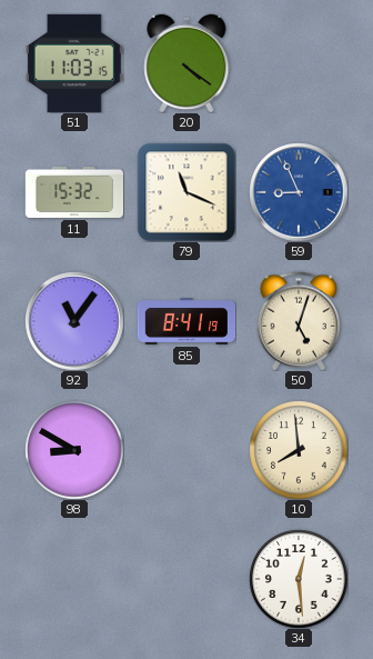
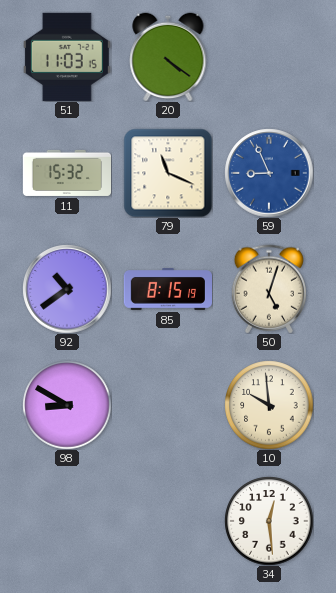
92: 11:06 -> 10:39 (67, 289)
85: 8:41 -> 8:15 (167, 289)
10: 7:59 -> 9:59 (269, 405)
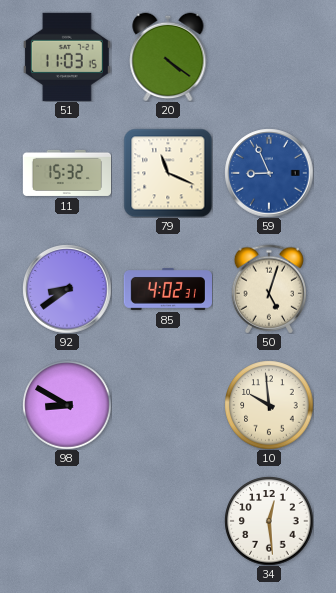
92: 10:39 -> 8:39 (67, 289)
85: 8:15 -> 4:02 (167, 289)
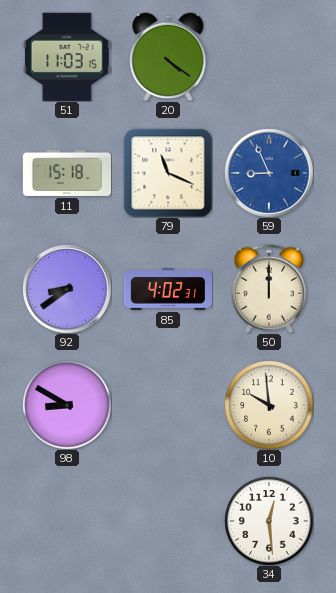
11: 15:32 -> 15:18 (66, 173)
50: 5:03 -> 12:00 (269, 289)
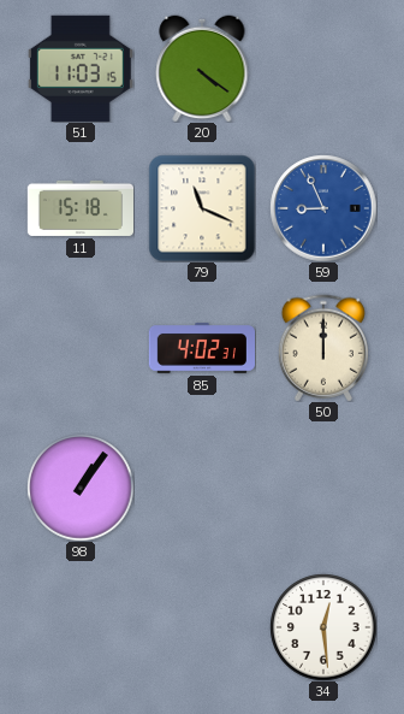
92: 8:39 -> none (67, 289)
98: 8:50 -> 1:06 (81, 488)
10: 9:59 -> none (269, 405)
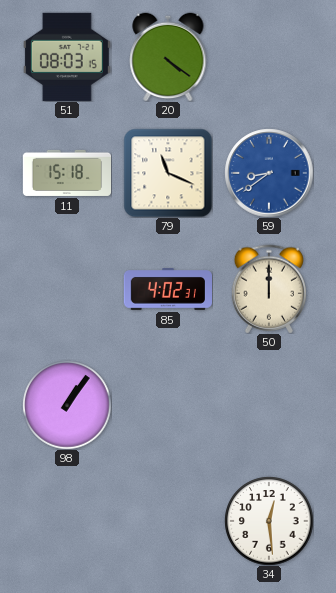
51: 11:03 -> 08:03 (67, 57)
59: 8:56 -> 8:39 (269, 173)
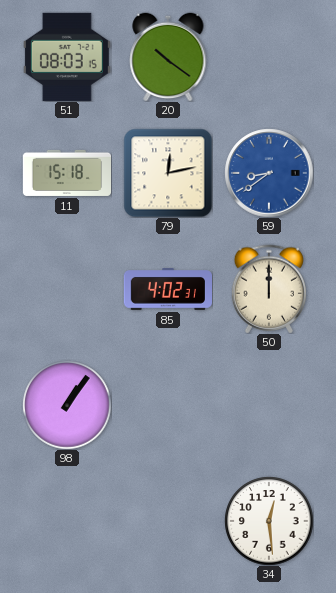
20: 4:21 -> 10:21 (168, 57)
79: 11:19 -> 12:13 (168, 173)
